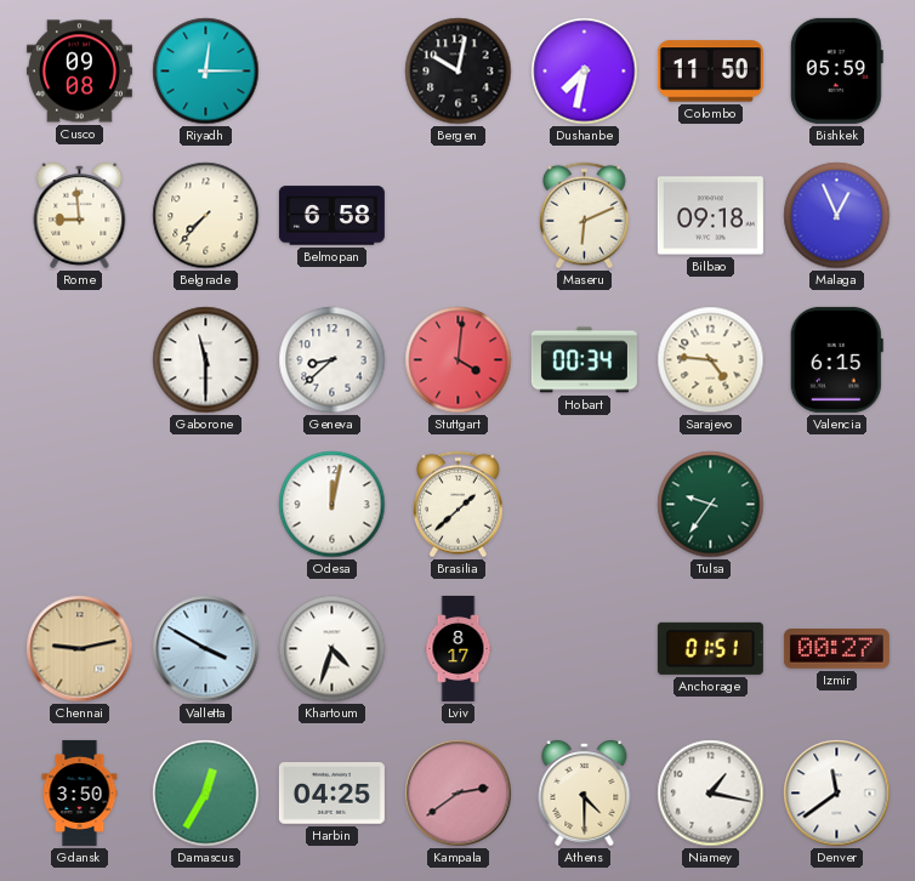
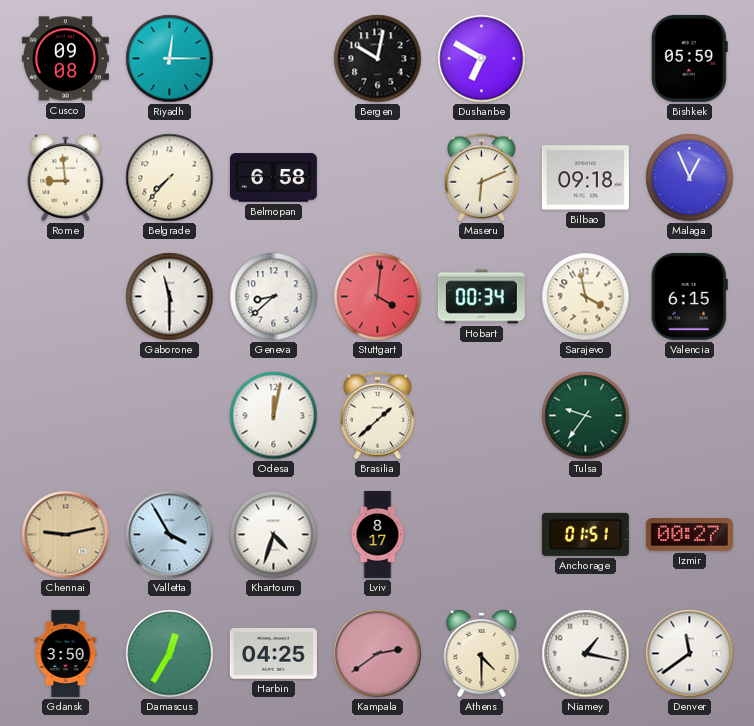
Dushanbe: 7:32 -> 6:50 (482, 59)
Colombo: 11:50 -> none (710, 72)
Sarajevo: 4:46 -> 3:58 (586, 297)
Valletta: 3:50 -> 3:55 (170, 535)
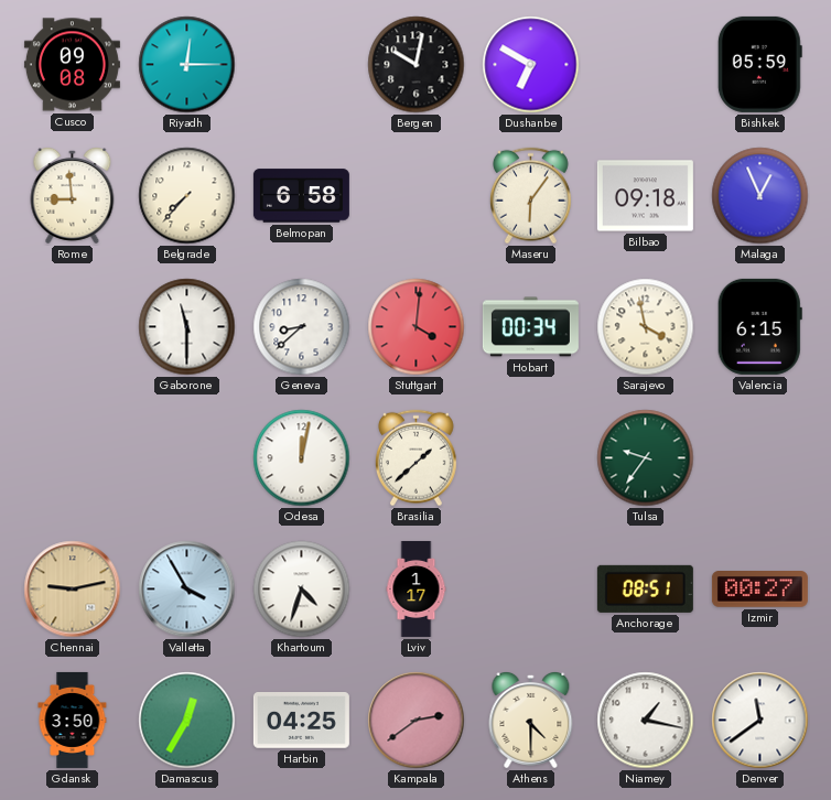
Maseru: 6:11 -> 6:06 (530, 196)
Lviv: 8:17 -> 1:17 (417, 588)
Anchorage: 01:51 -> 08:51 (645, 588)
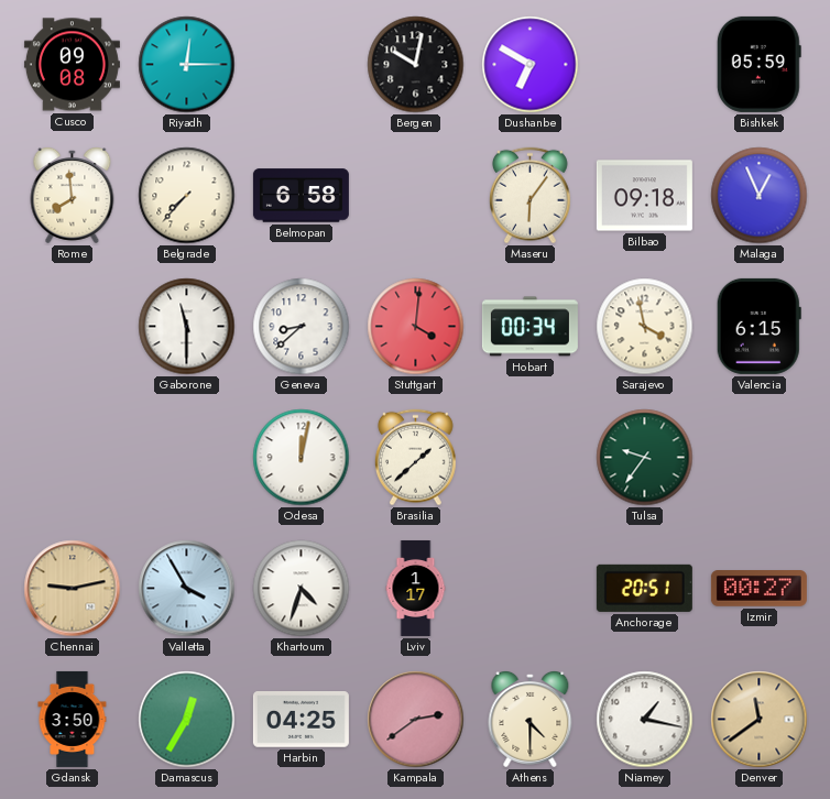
Rome: 8:59 -> 7:59 (73, 196)
Anchorage: 08:51 -> 20:51 (644, 588)
Denver dial: white -> champagne (760, 720)
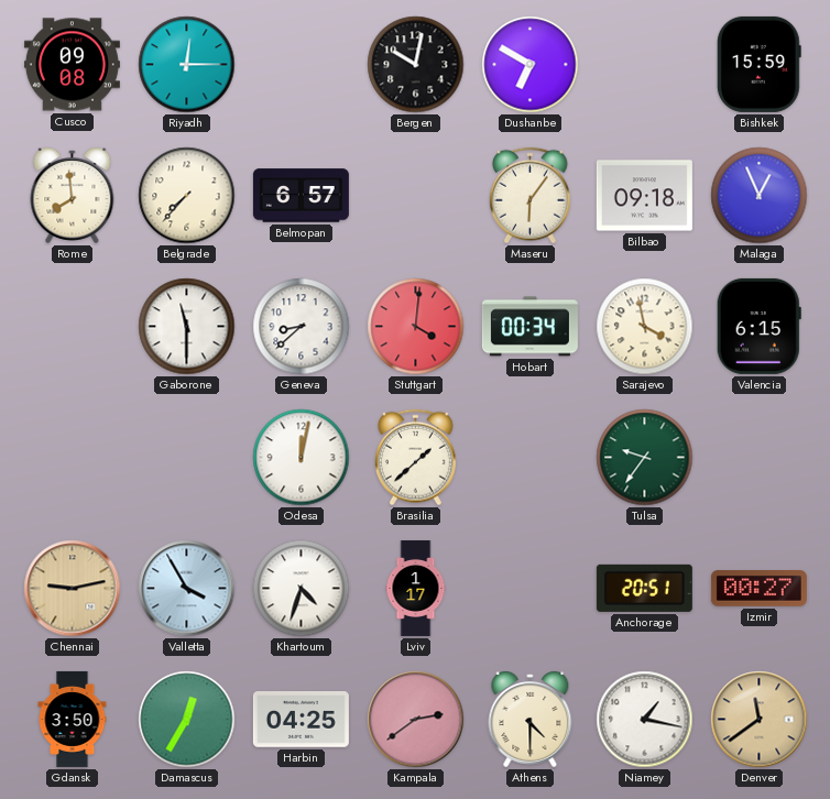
Bishkek: 05:59 -> 15:59 (758, 64)
Belmopan: 6:58 -> 6:57 (301, 196)
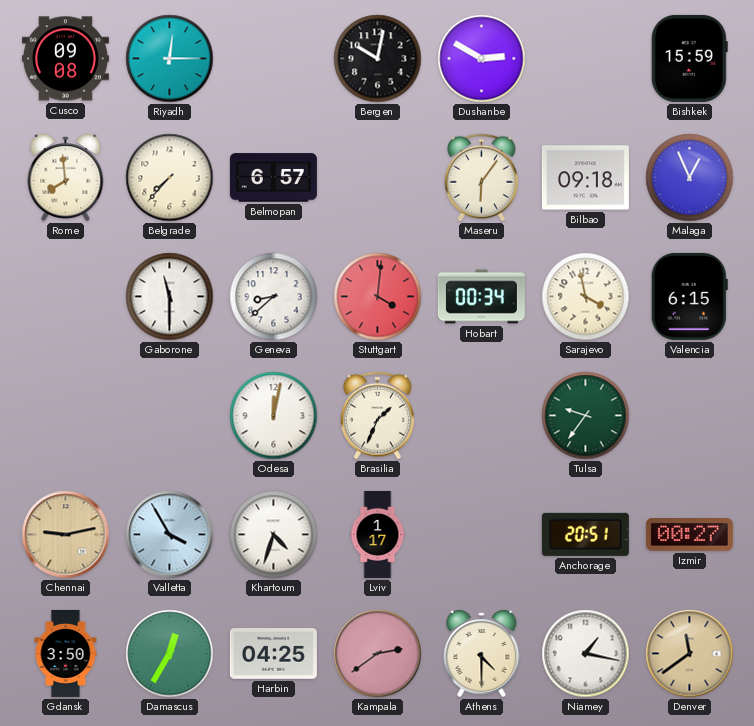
Dushanbe: 6:50 -> 2:50 (482, 59)
Brasilia: 1:38 -> 1:34 (377, 416)
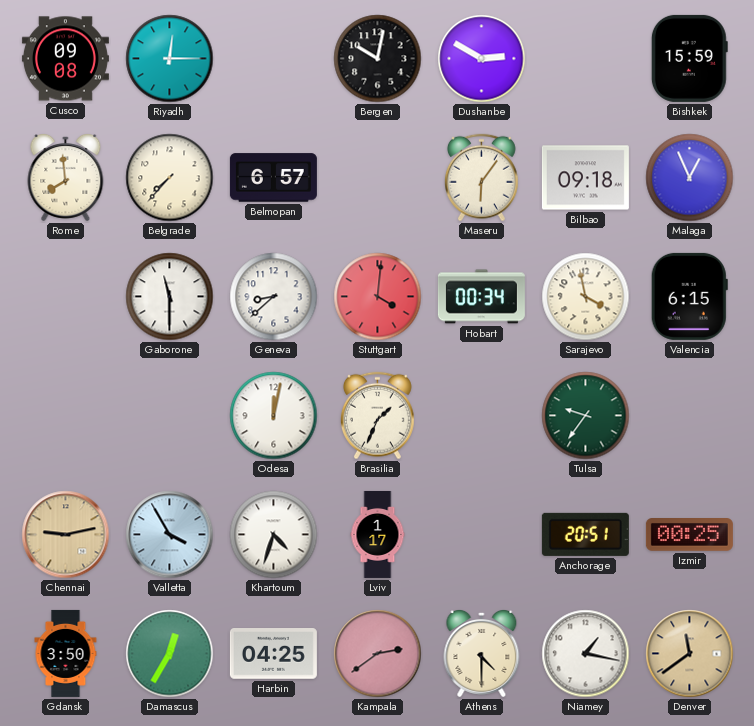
Izmir: 00:27 -> 00:25 (689, 535)
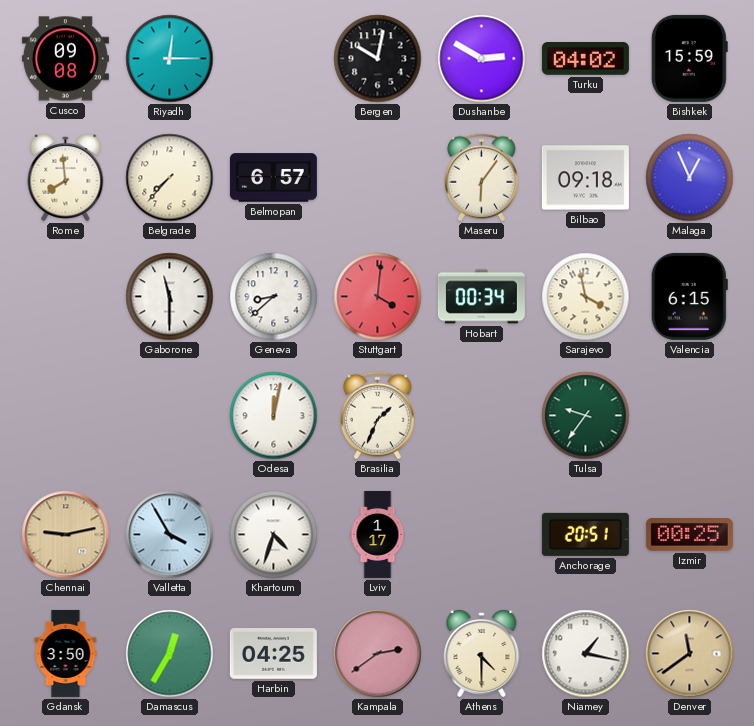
Turku: none -> 04:02 (585, 59)
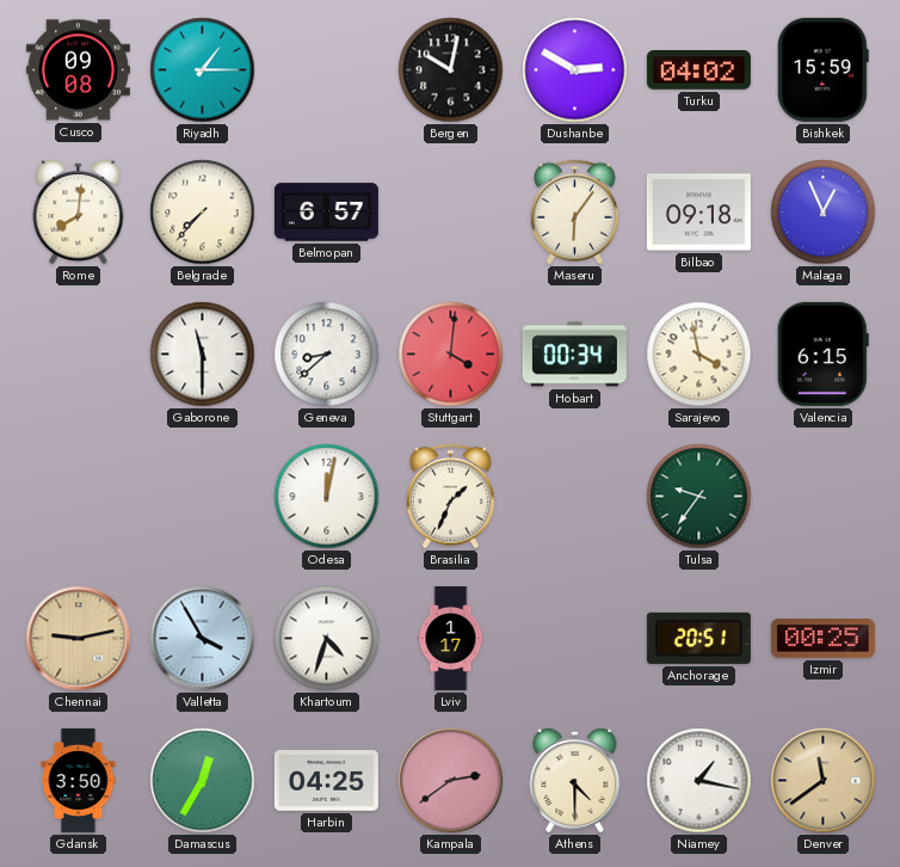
Riyadh: 12:15 -> 1:15 (203, 70)
Rome: 7:59 -> 8:01 (79, 213)
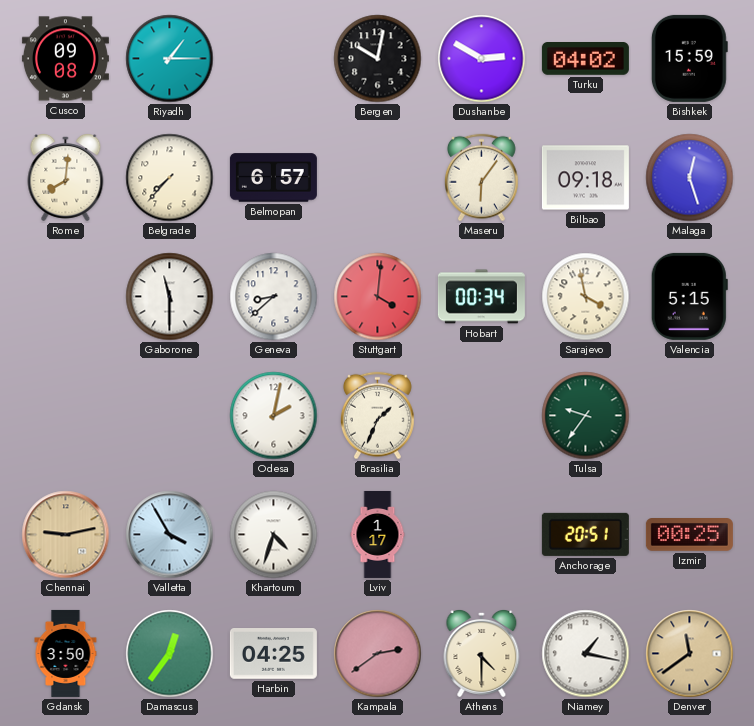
Malaga: 12:56 -> 12:27 (690, 178)
Valencia: 6:15 -> 5:15 (689, 296)
Odesa: 12:02 -> 2:02 (274, 416)
Damascus: 12:35 -> 12:36 (170, 654)
